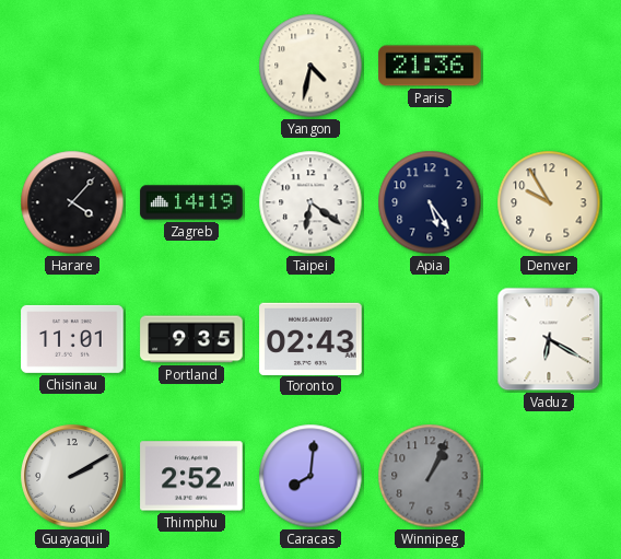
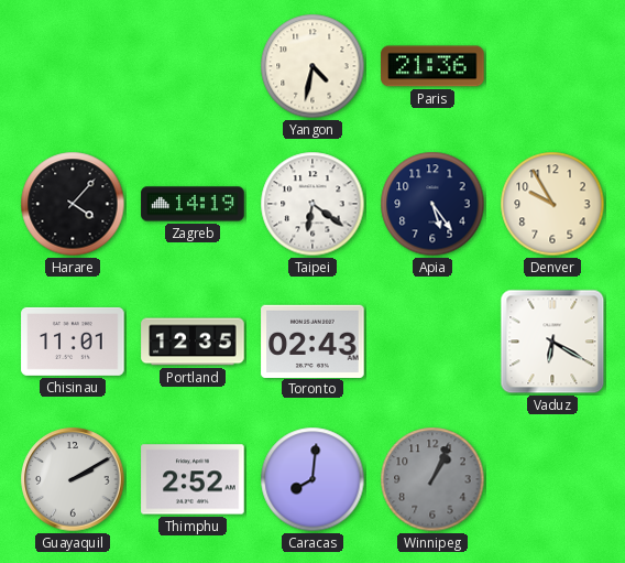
Portland: 9:35 -> 12:35 (193, 342)
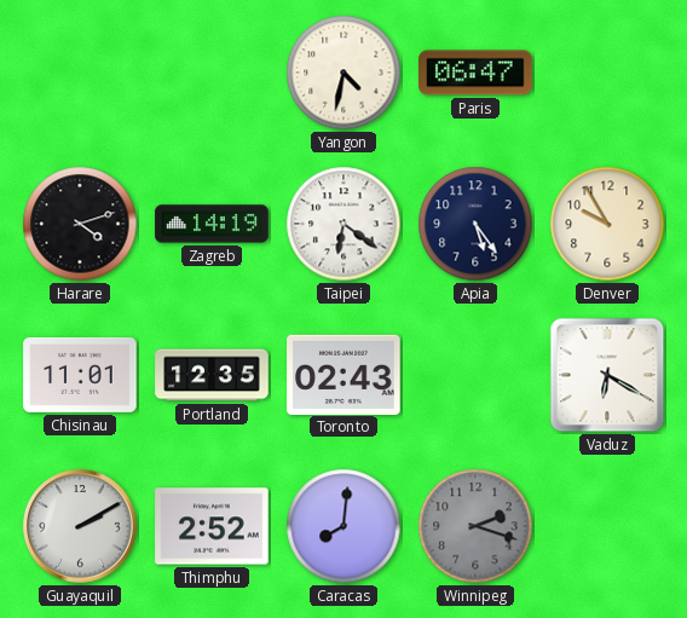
Paris: 21:36 -> 06:47 (475, 73)
Harare: 4:07 -> 4:12 (80, 224)
Winnipeg: 1:04 -> 2:18 (475, 526)
